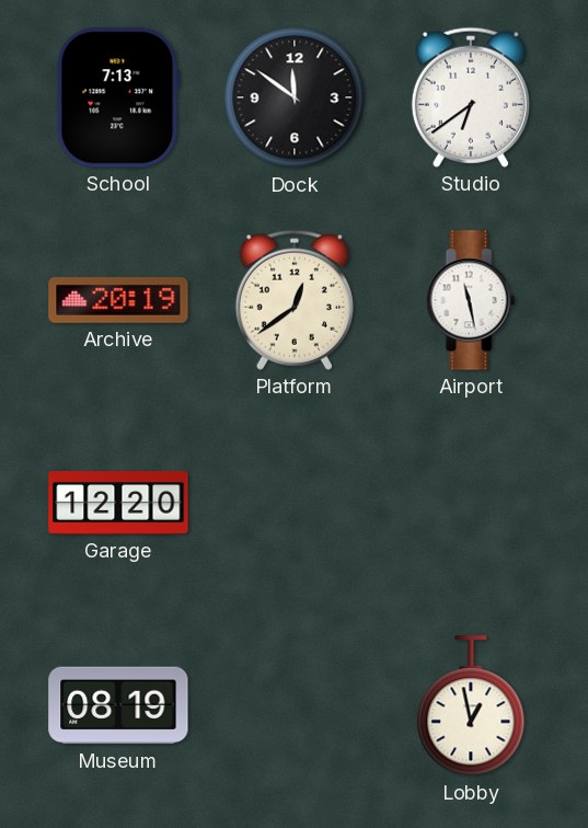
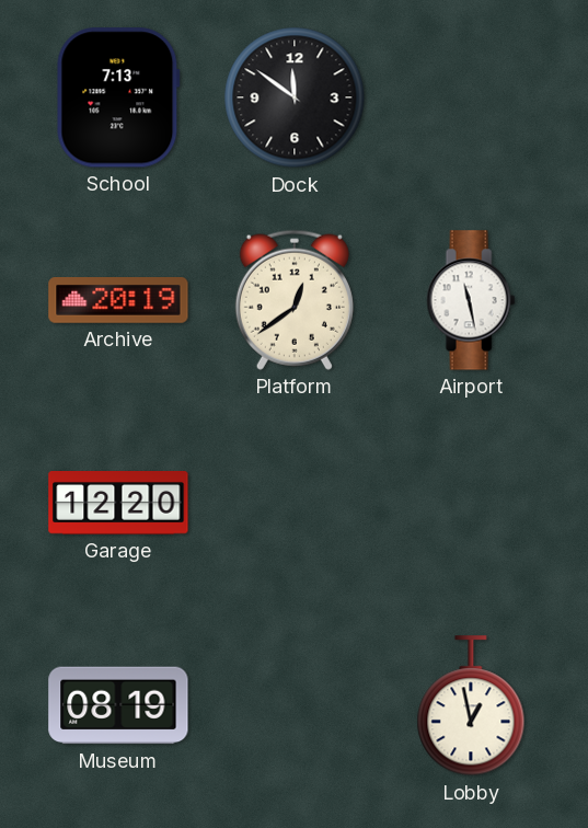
Studio: 6:39 -> none (471, 97)
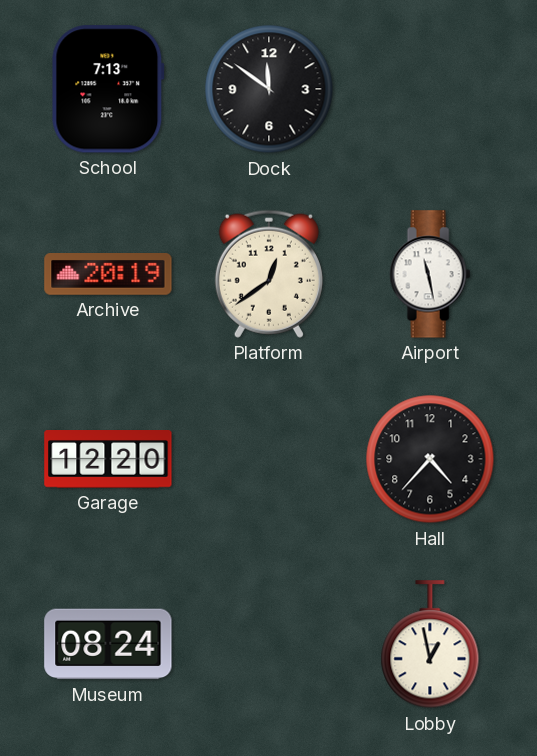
Hall: none -> 4:37 (430, 459)
Museum: 08:19 -> 08:24 (108, 644)
